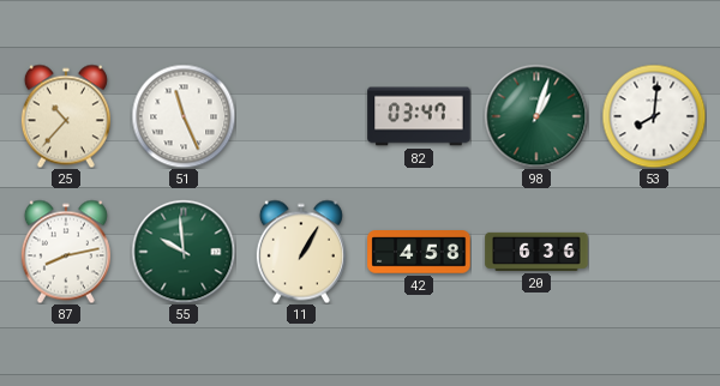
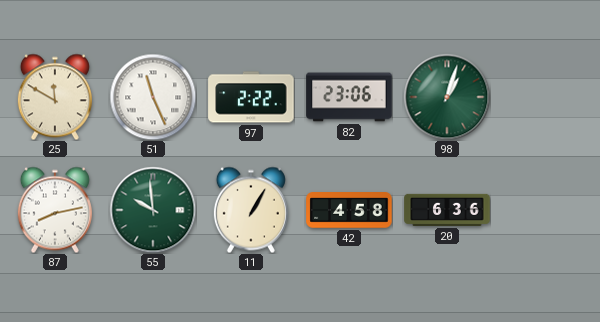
25: 10:37 -> 11:50 (55, 97)
97: none -> 2:22 (251, 97)
82: 03:47 -> 23:06 (349, 97)
53: 8:01 -> none (654, 116)
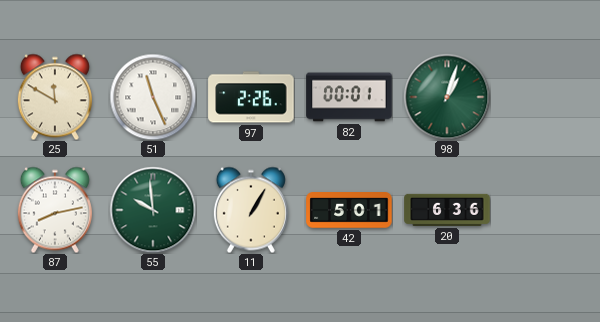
97: 2:22 -> 2:26 (251, 97)
82: 23:06 -> 00:01 (349, 97)
42: 4:58 -> 5:01 (349, 210)
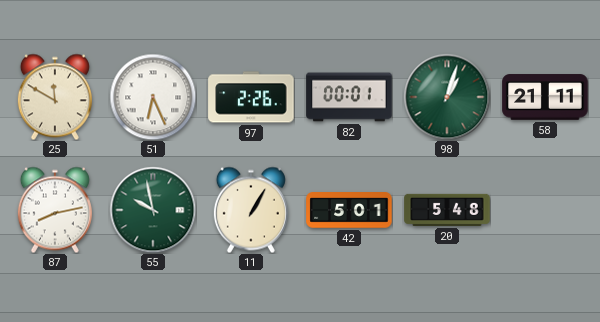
51: 11:26 -> 6:26 (153, 97)
58: none -> 21:11 (545, 97)
55: 9:59 -> 9:58 (153, 210)
20: 6:36 -> 5:48 (447, 210)
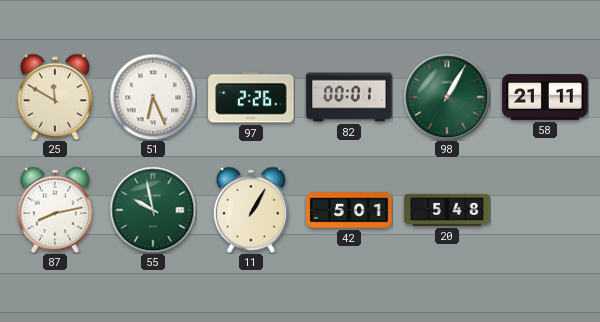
98: 1:03 -> 1:05 (447, 97)
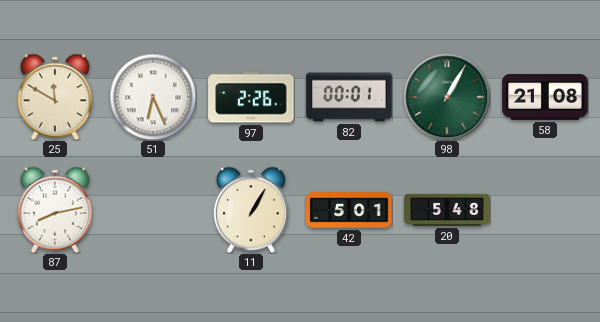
58: 21:11 -> 21:08 (545, 97)
55: 9:58 -> none (153, 210)
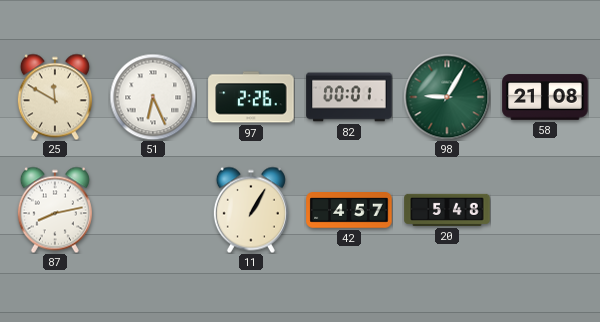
98: 1:05 -> 9:05 (447, 97)
42: 5:01 -> 4:57 (349, 210)
